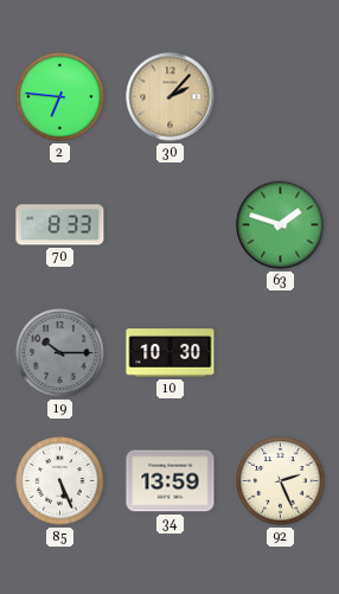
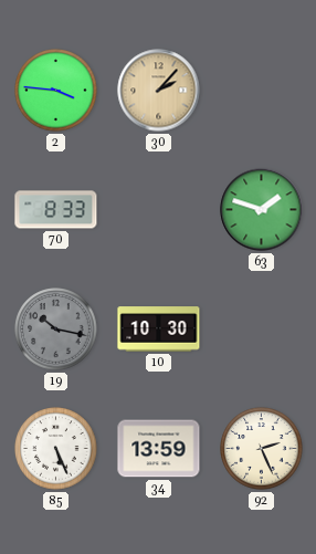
2: 6:46 -> 3:46 (56, 91)
19: 10:15 -> 10:17 (56, 330)
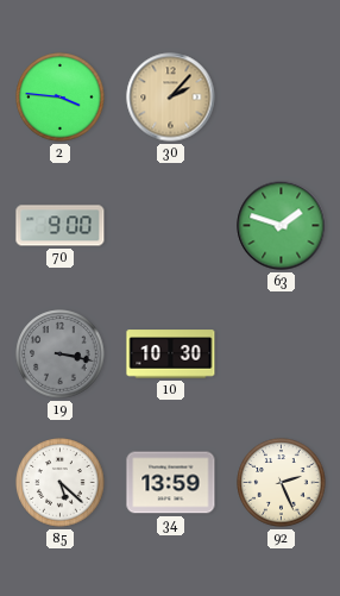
70: 8:33 -> 9:00 (61, 226)
19: 10:17 -> 3:17 (61, 355)
85: 5:26 -> 5:22 (61, 483)
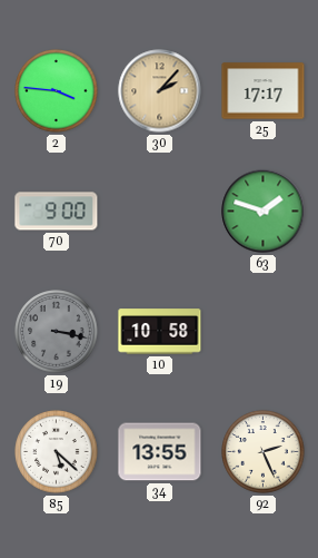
25: none -> 17:17 (264, 91)
10: 10:30 -> 10:58 (160, 332)
34: 13:59 -> 13:55 (160, 452)
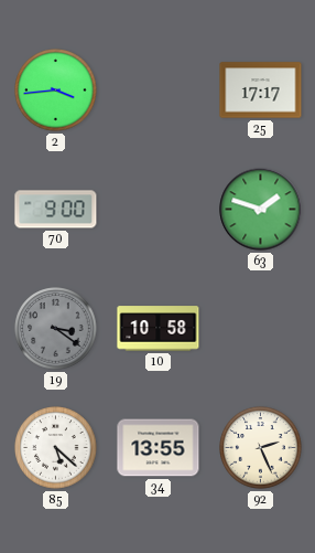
2: 3:46 -> 3:44 (56, 91)
30: 2:07 -> none (160, 91)
19: 3:17 -> 3:21 (56, 329)
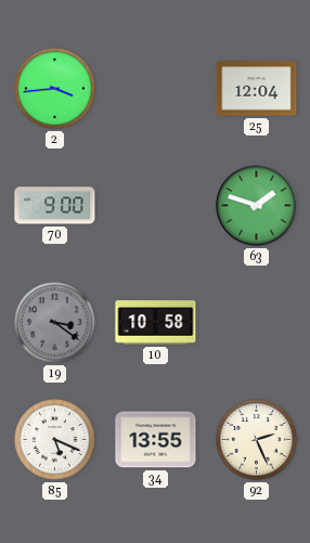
25: 17:17 -> 12:04 (257, 89)
85: 5:22 -> 5:19 (55, 440)
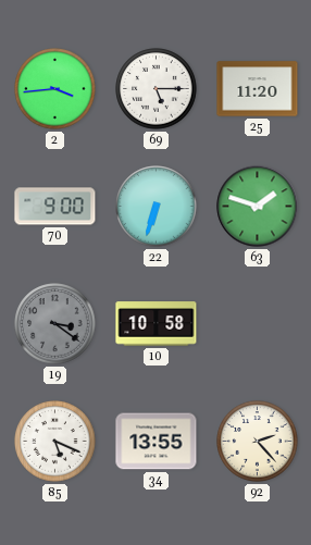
69: none -> 5:15 (157, 89)
25: 12:04 -> 11:20 (258, 89)
22: none -> 6:33 (157, 207)
92: 2:26 -> 2:23 (258, 442)
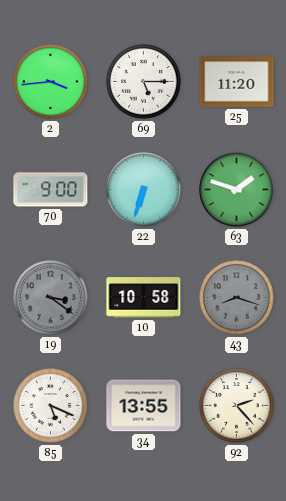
43: none -> 8:18 (237, 298)
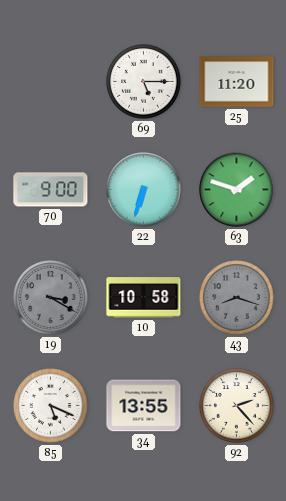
2: 3:44 -> none (51, 82)
19: 3:21 -> 3:20 (51, 298)
